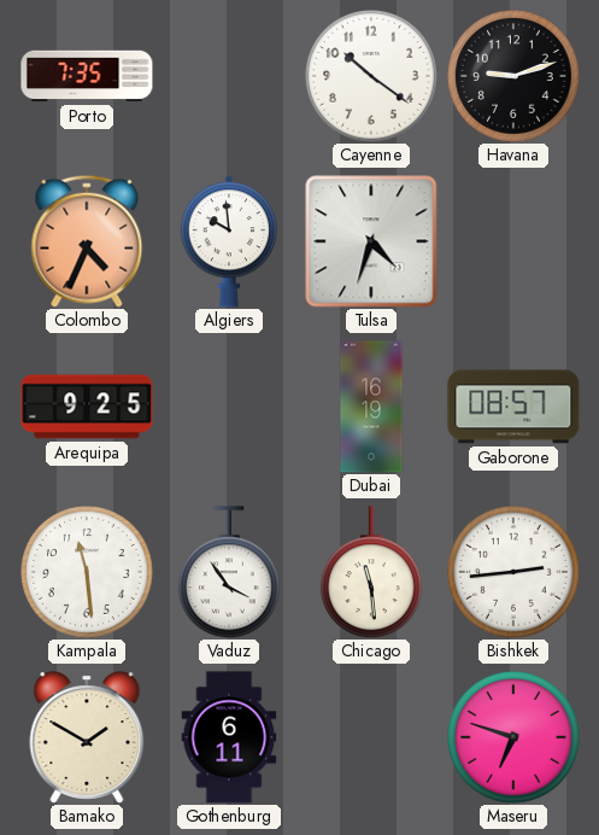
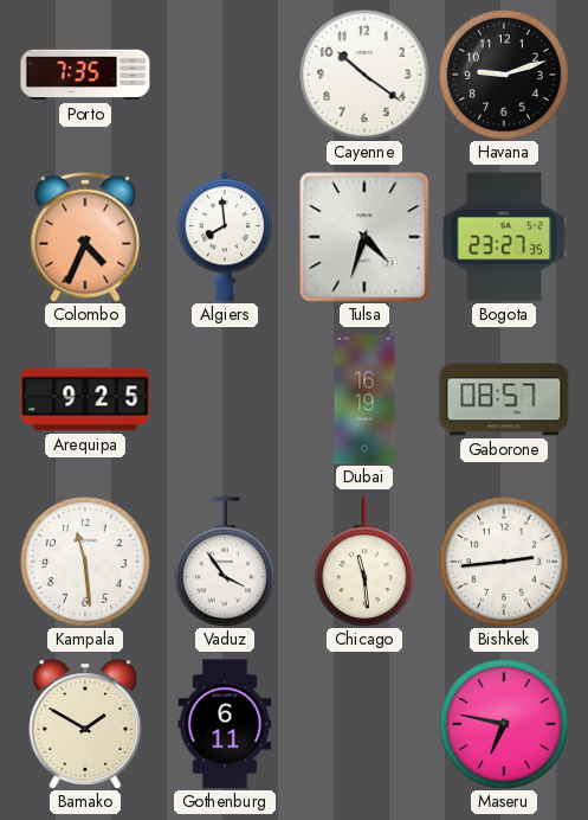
Algiers: 9:59 -> 7:59 (224, 237)
Bogota: none -> 23:27 (504, 237)
Maseru: 6:48 -> 6:47 (505, 725)
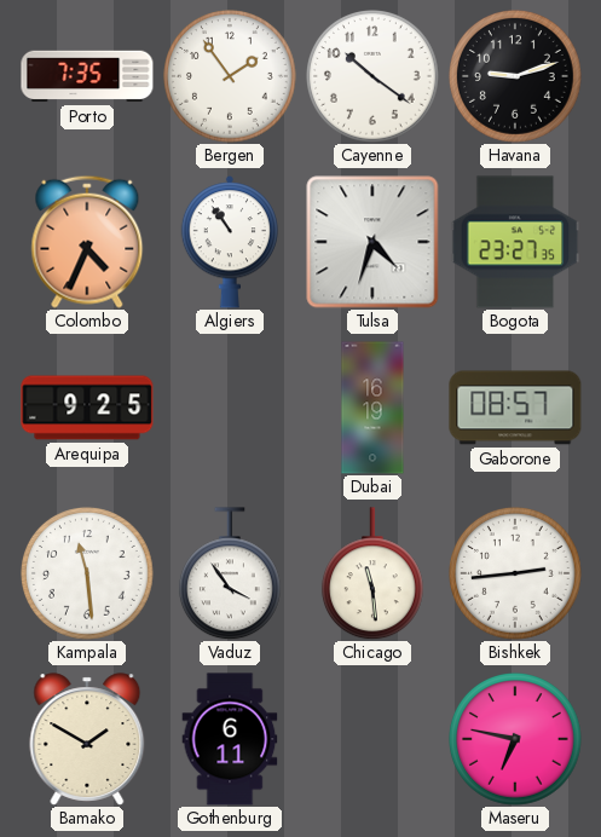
Bergen: none -> 1:54 (231, 77)
Algiers: 7:59 -> 10:54 (229, 242)
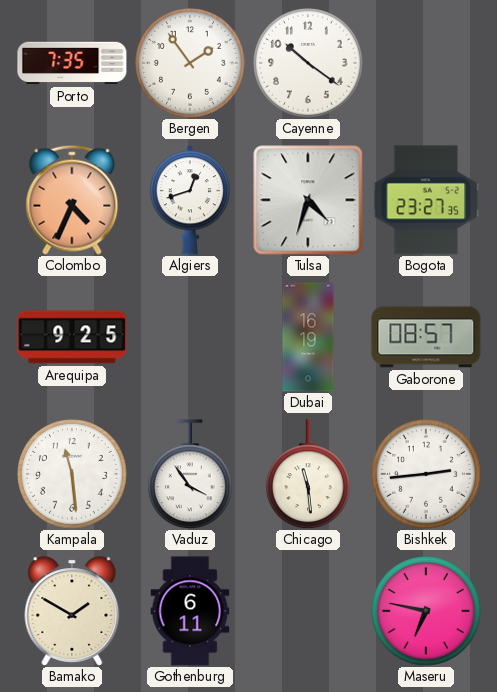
Havana: 9:12 -> none (516, 77)
Algiers: 10:54 -> 12:42 (189, 200)
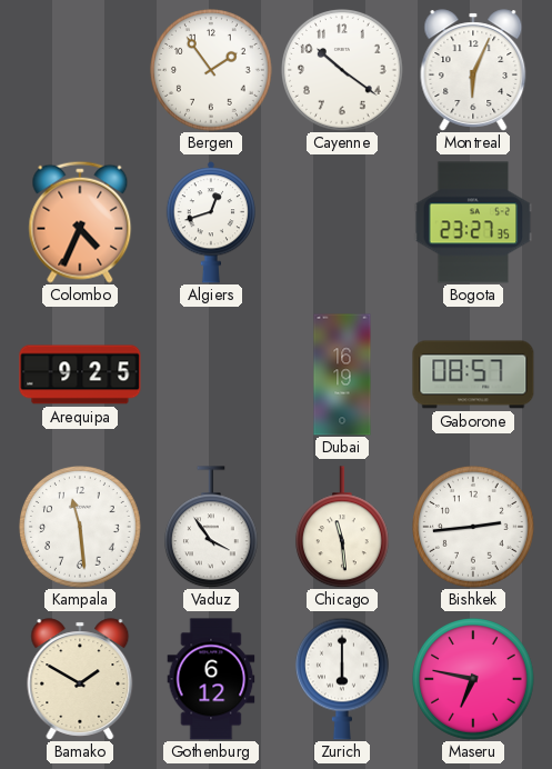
Porto: 7:35 -> none (72, 63)
Montreal: none -> 6:04 (473, 70)
Tulsa: 4:33 -> none (308, 200)
Gothenburg: 6:11 -> 6:12 (211, 679)
Zurich: none -> 6:00 (342, 679)
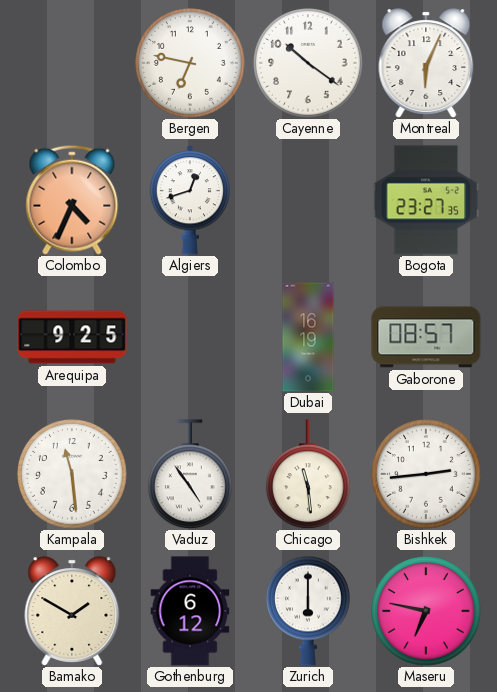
Bergen: 1:54 -> 6:47 (191, 64)
Vaduz: 3:54 -> 4:54 (190, 474)
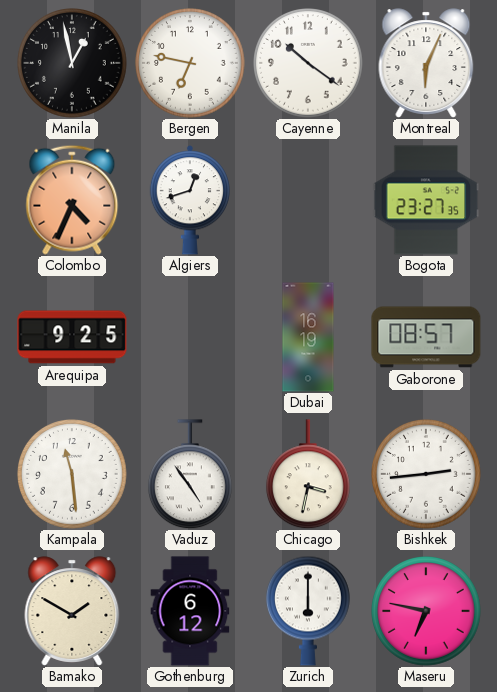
Manila: none -> 12:58 (73, 64)
Chicago: 11:29 -> 3:32 (308, 474)
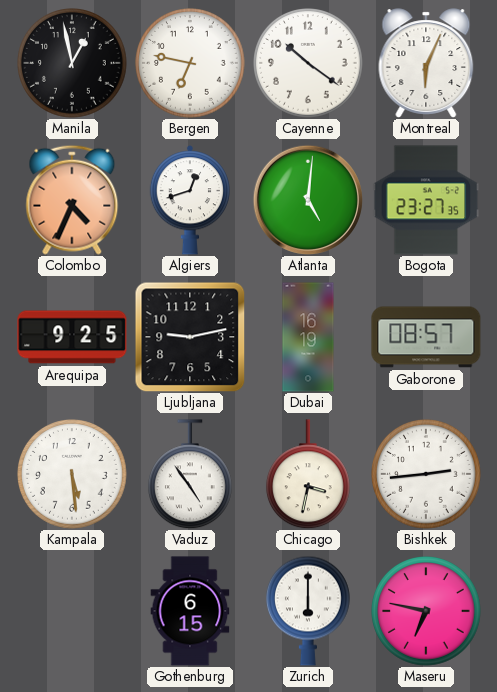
Atlanta: none -> 5:01 (308, 200)
Ljubljana: none -> 9:13 (190, 337)
Kampala: 11:29 -> 5:29 (73, 475)
Bamako: 1:50 -> none (72, 611)
Gothenburg: 6:12 -> 6:15 (190, 611)
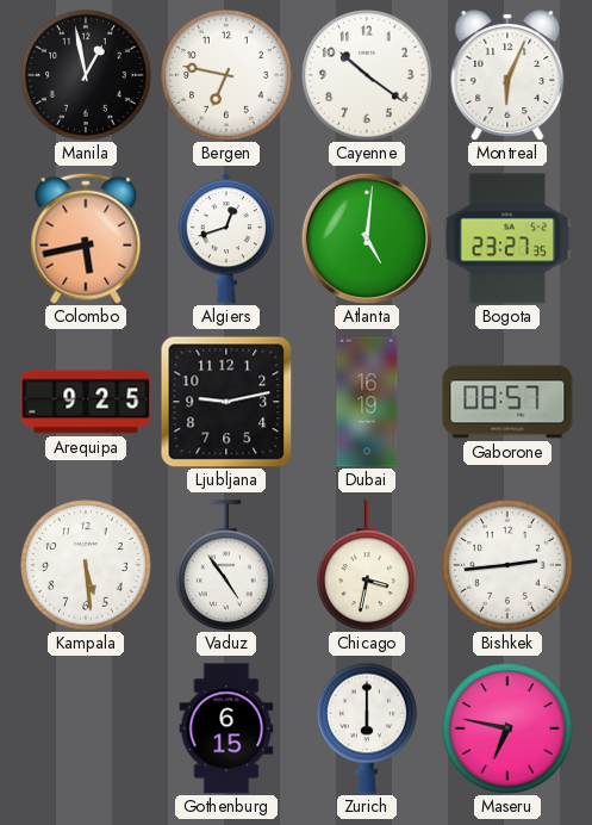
Colombo: 4:34 -> 5:43 (86, 238)
